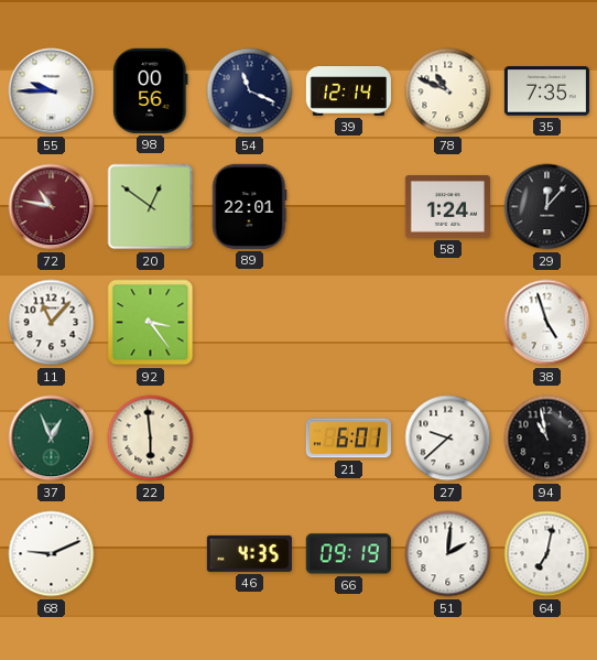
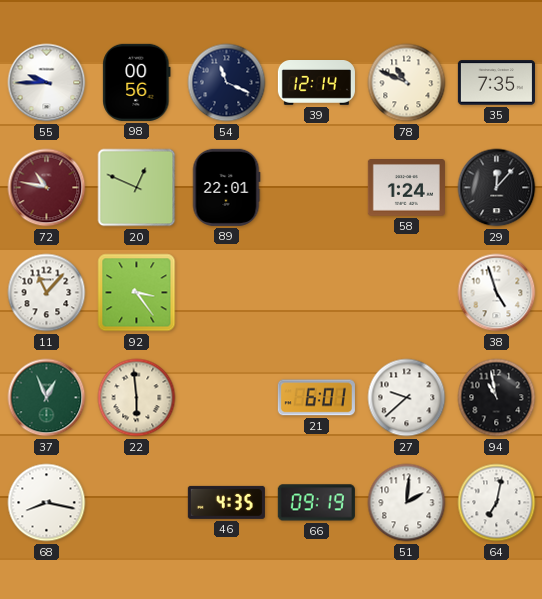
20: 12:51 -> 12:49 (137, 188)
68: 9:11 -> 8:17 (47, 503)
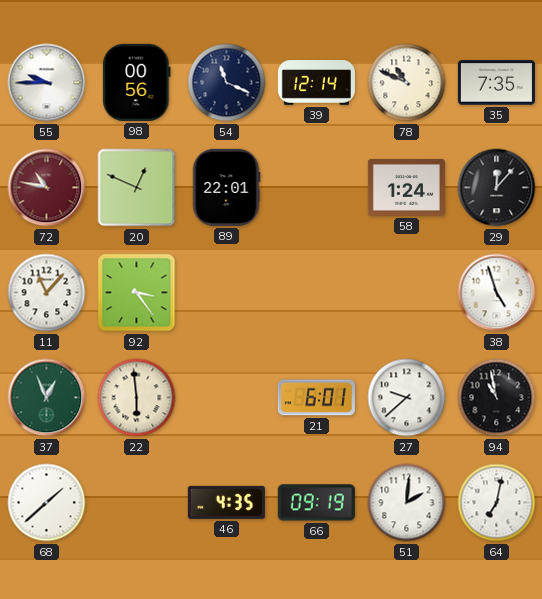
68: 8:17 -> 1:38 (47, 503)
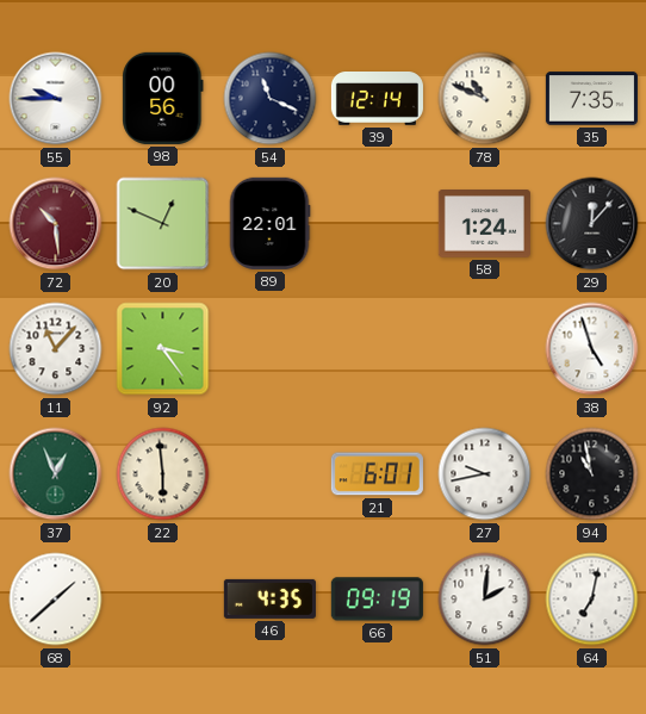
72: 10:47 -> 10:29 (56, 224)
27: 9:38 -> 9:43 (485, 474)
